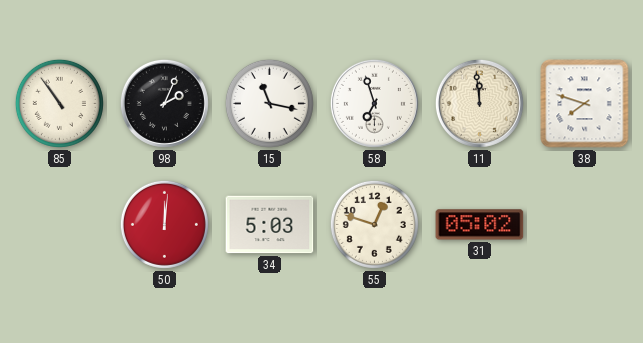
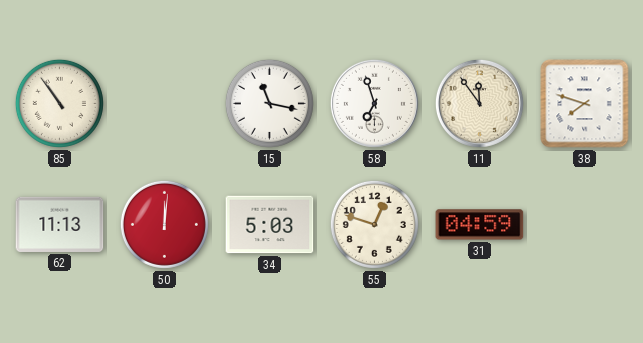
98: 2:04 -> none (164, 103)
11: 11:59 -> 11:54 (479, 103)
62: none -> 11:13 (60, 224)
31: 05:02 -> 04:59 (480, 225)
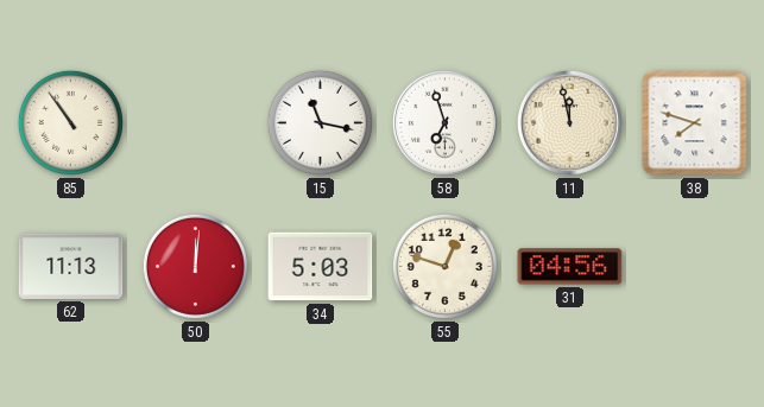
11: 11:54 -> 11:58 (569, 122)
31: 04:59 -> 04:56 (570, 267)
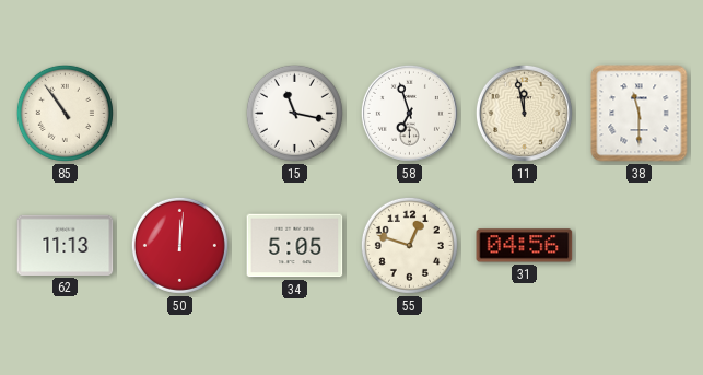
38: 7:48 -> 11:30 (640, 114)
34: 5:03 -> 5:05 (295, 246)
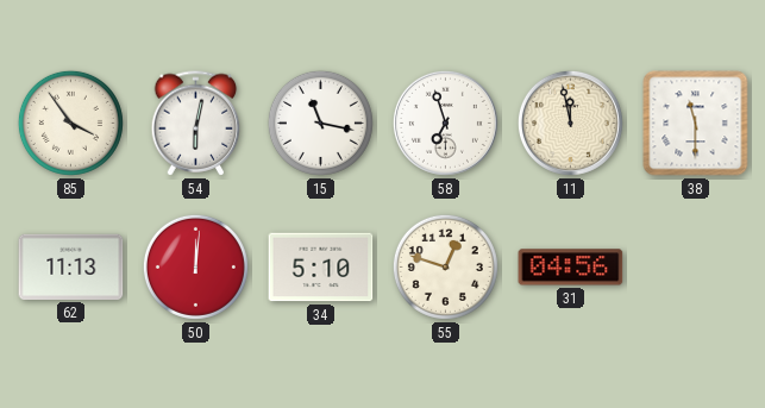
85: 10:54 -> 3:54 (70, 123)
54: none -> 6:02 (196, 124)
34: 5:05 -> 5:10 (321, 268)
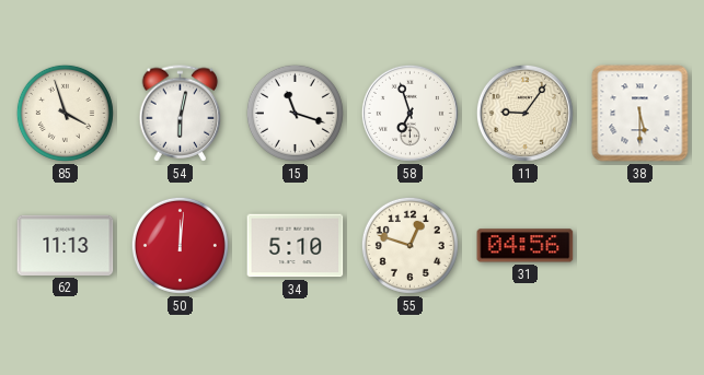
85: 3:54 -> 3:57 (65, 113)
15: 11:17 -> 11:18 (295, 113)
11: 11:58 -> 9:06 (524, 113)
38: 11:30 -> 5:30 (640, 114)
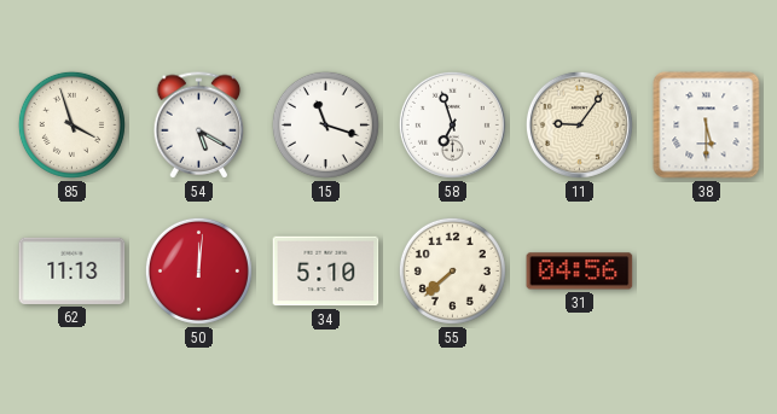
54: 6:02 -> 5:20 (199, 126)
55: 12:48 -> 7:38 (452, 270)
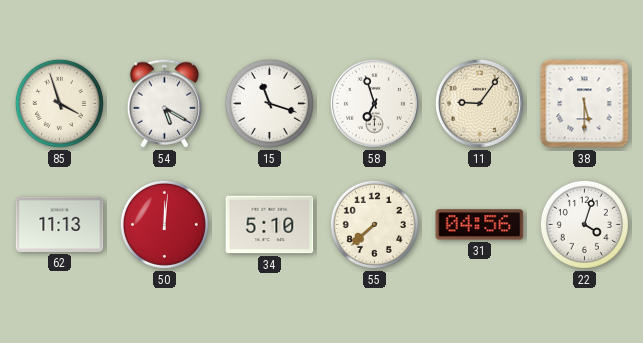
22: none -> 4:03 (584, 224)
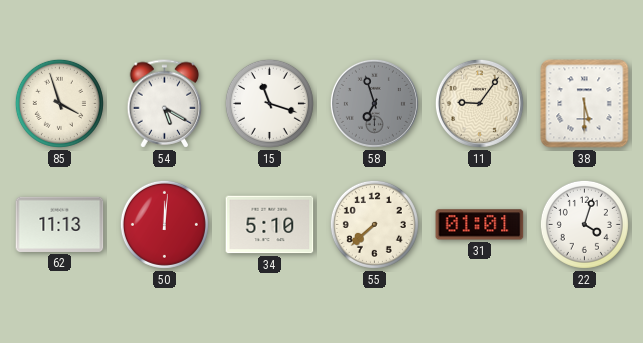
58 dial: white -> grey (374, 103)
31: 04:56 -> 01:01 (480, 225)
